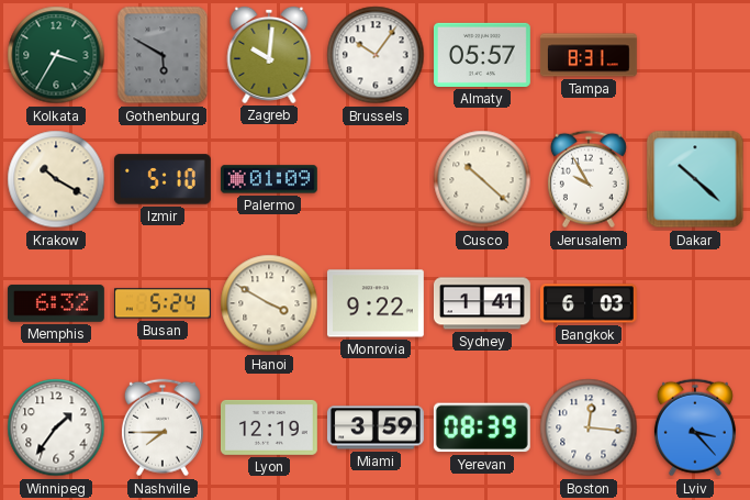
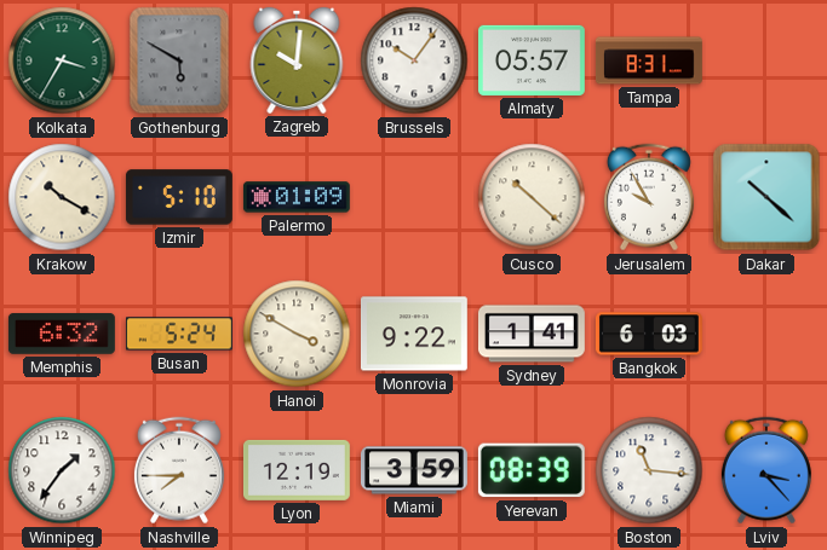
Boston: 12:16 -> 11:16 (649, 470)
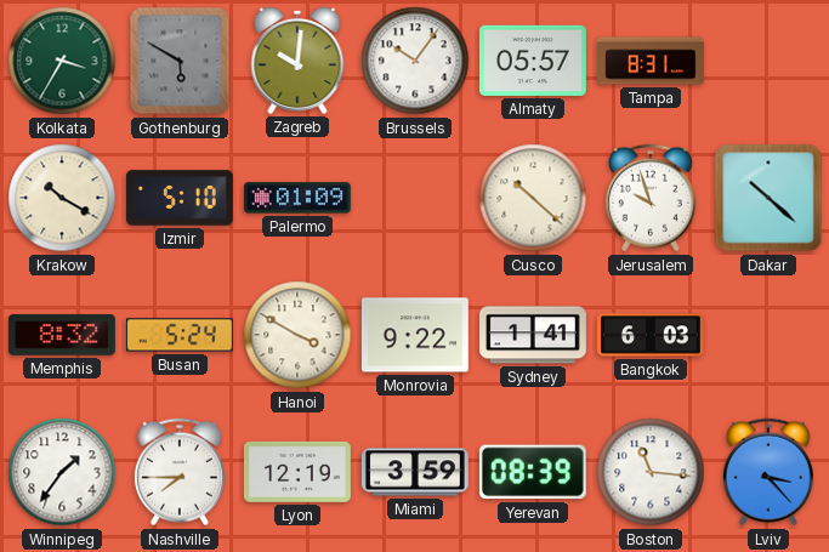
Jerusalem: 9:55 -> 9:57 (651, 198)
Memphis: 6:32 -> 8:32 (62, 335)
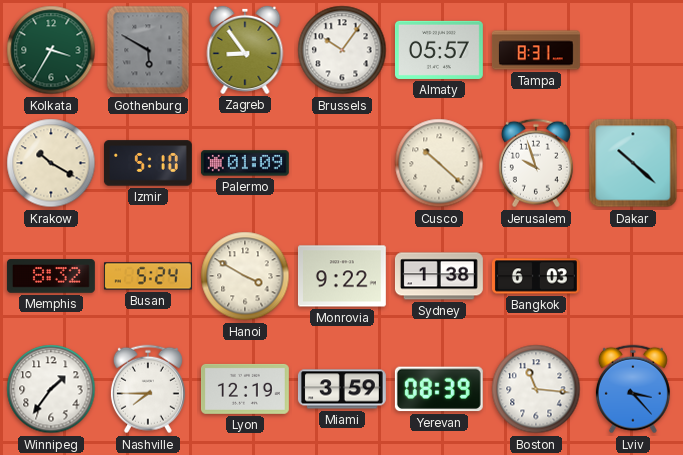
Zagreb: 10:01 -> 8:54 (245, 50)
Sydney: 1:41 -> 1:38 (439, 276)
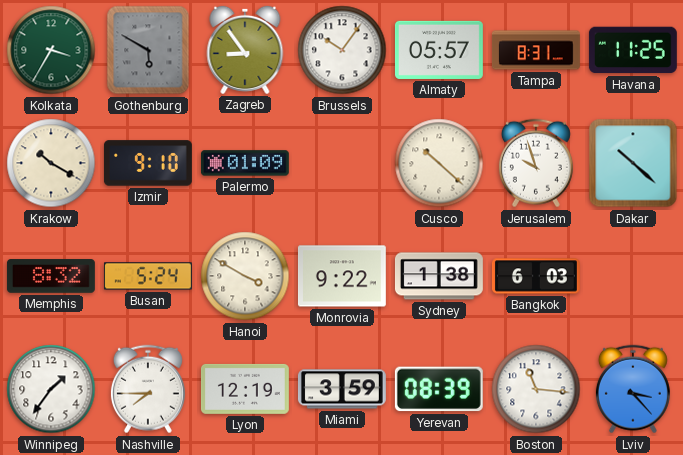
Havana: none -> 11:25 (633, 50)
Izmir: 5:10 -> 9:10 (148, 163)
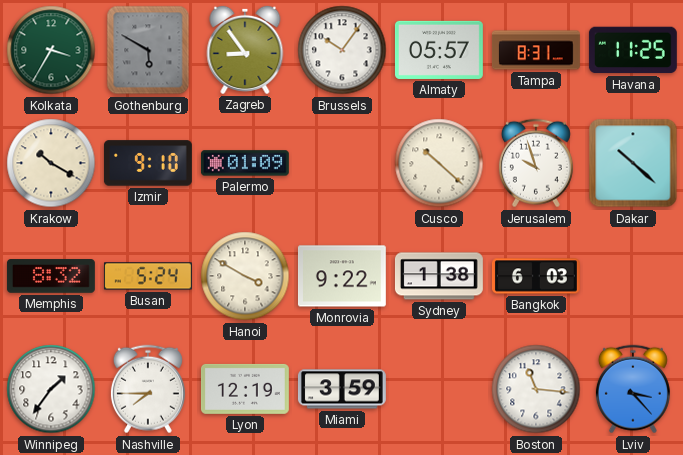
Yerevan: 08:39 -> none (439, 389)
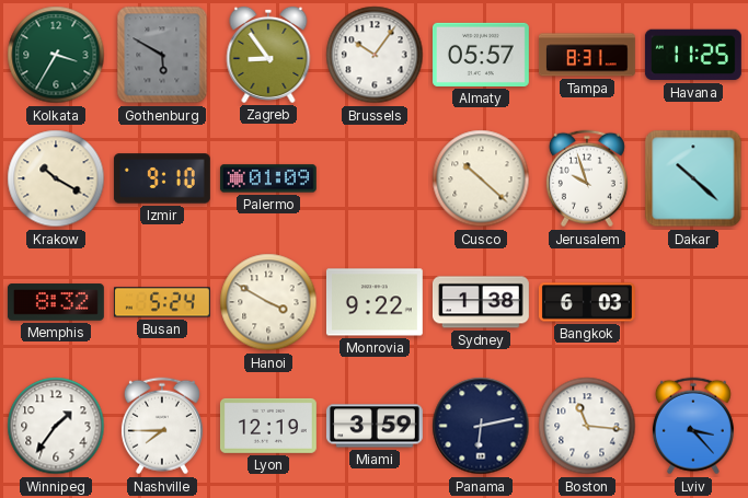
Panama: none -> 6:13 (481, 426)
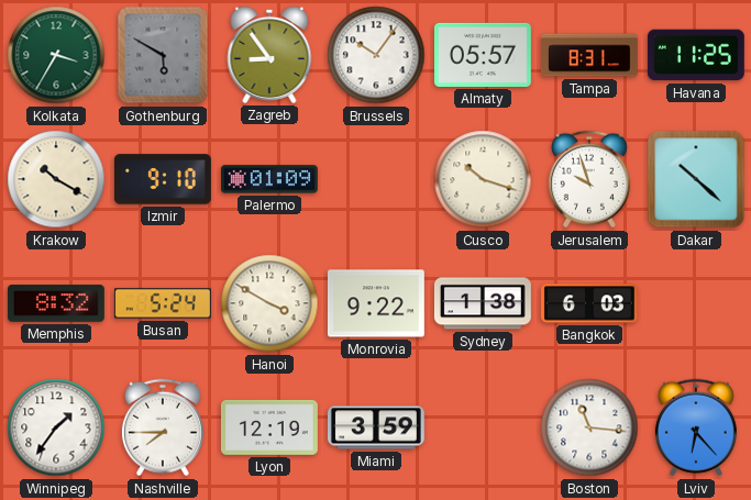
Cusco: 10:22 -> 10:18 (483, 179)
Panama: 6:13 -> none (481, 426)
Lviv: 3:23 -> 6:23 (696, 427)
